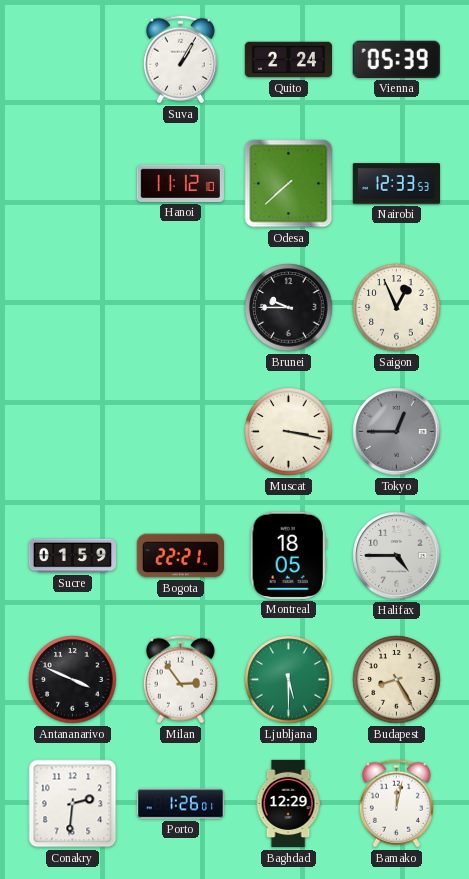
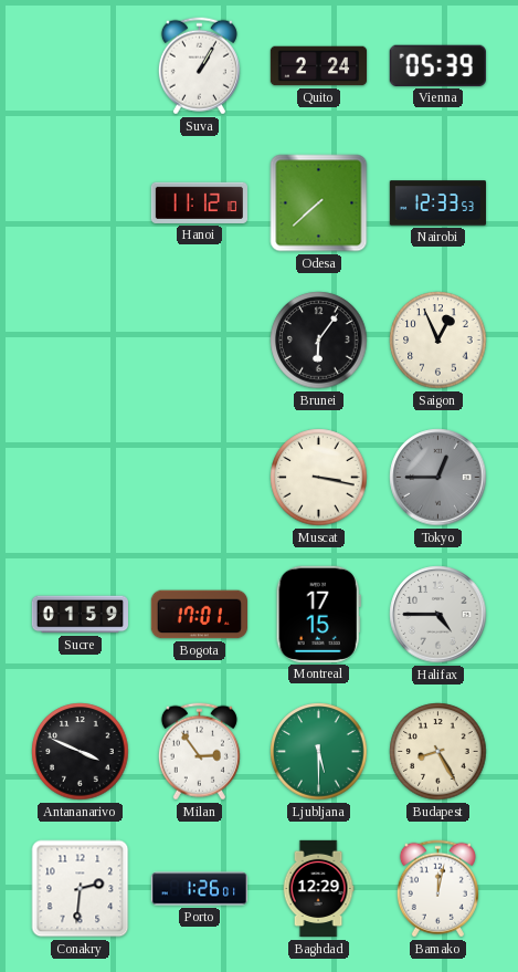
Brunei: 9:45 -> 6:06 (319, 341)
Bogota: 22:21 -> 17:01 (199, 615)
Montreal: 18:05 -> 17:15 (318, 614)
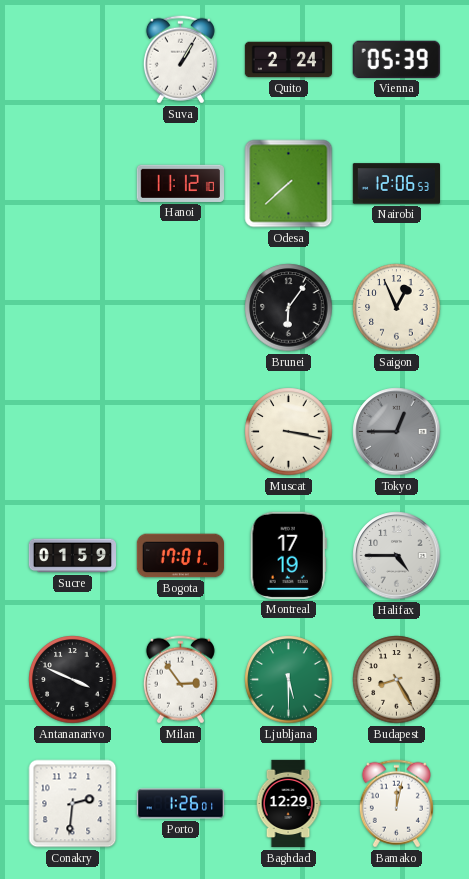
Nairobi: 12:33 -> 12:06 (396, 184)
Montreal: 17:15 -> 17:19 (288, 555)
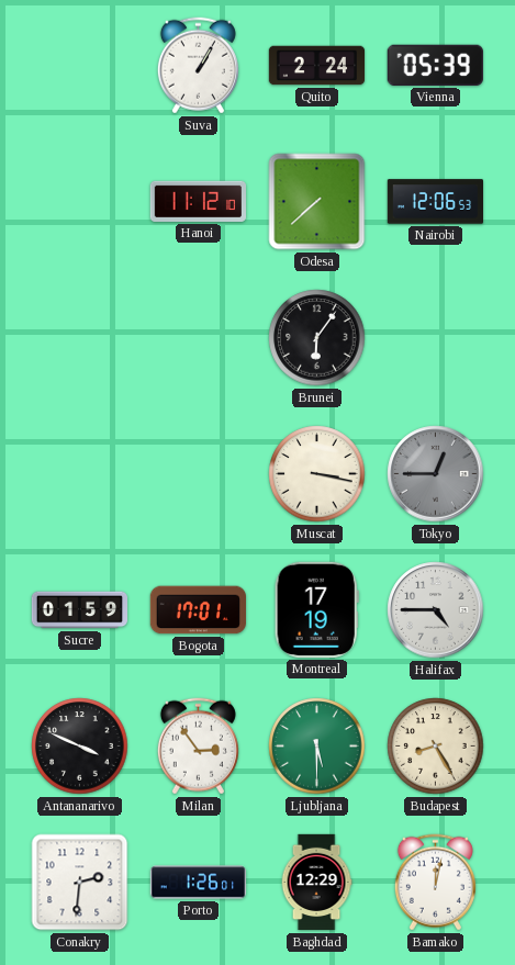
Saigon: 12:56 -> none (397, 308)
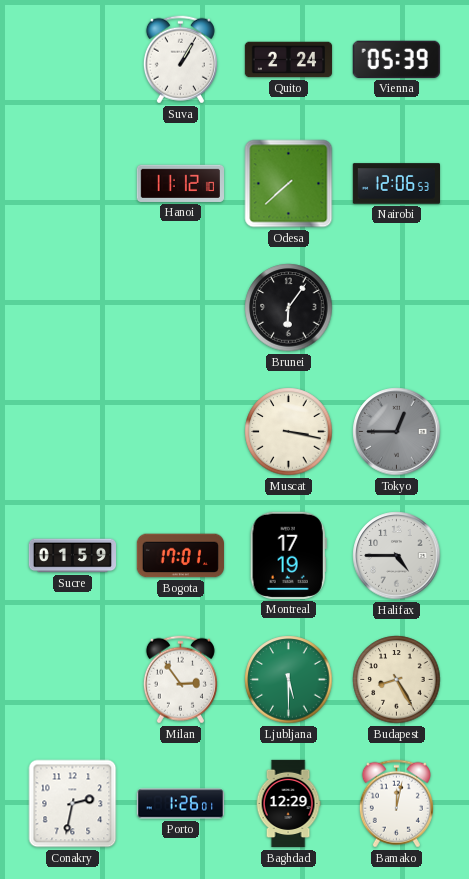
Antananarivo: 3:49 -> none (80, 747)
Conakry: 2:31 -> 2:32 (73, 804)
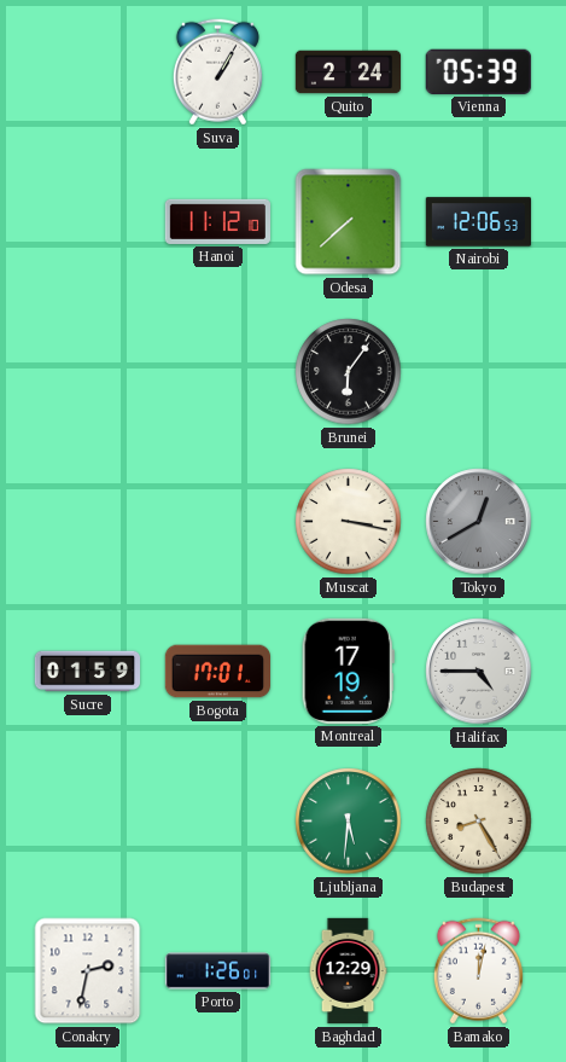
Tokyo: 12:45 -> 12:40 (479, 522)
Milan: 2:54 -> none (180, 680)
Ljubljana: 5:30 -> 5:31 (349, 822)
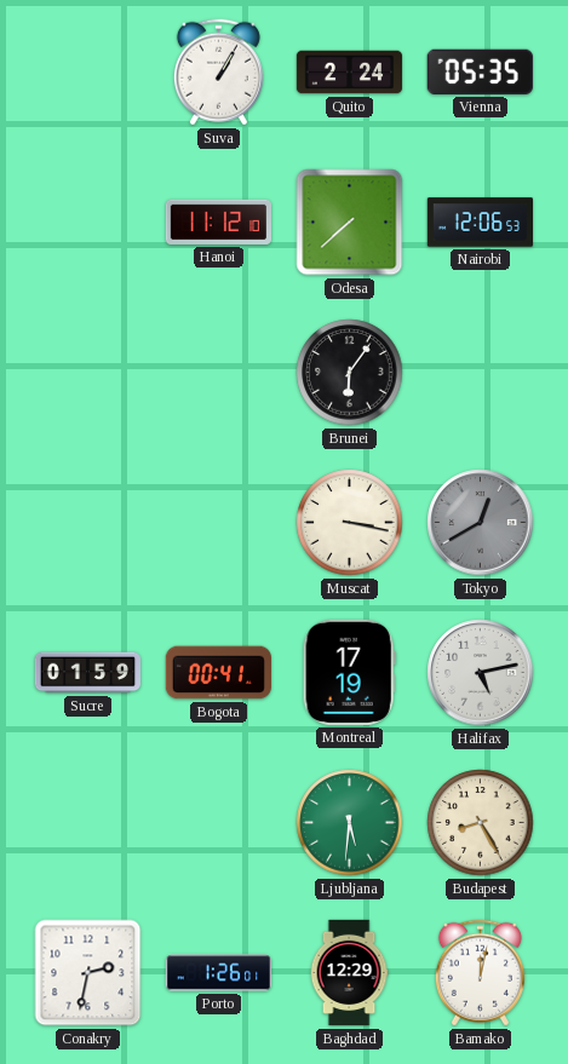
Vienna: 05:39 -> 05:35 (480, 71)
Bogota: 17:01 -> 00:41 (218, 673)
Halifax: 4:45 -> 5:13 (481, 673)
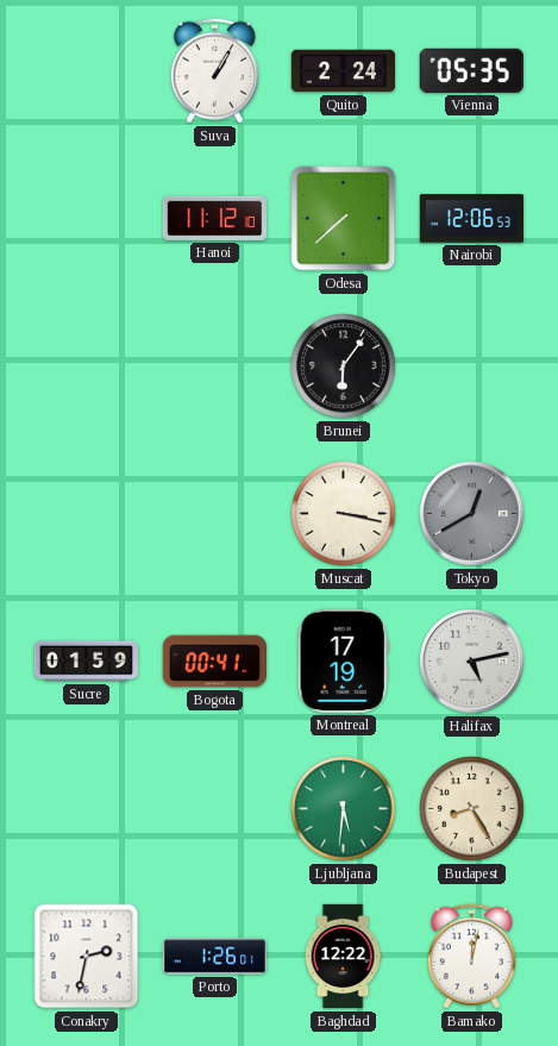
Baghdad: 12:29 -> 12:22 (343, 957)
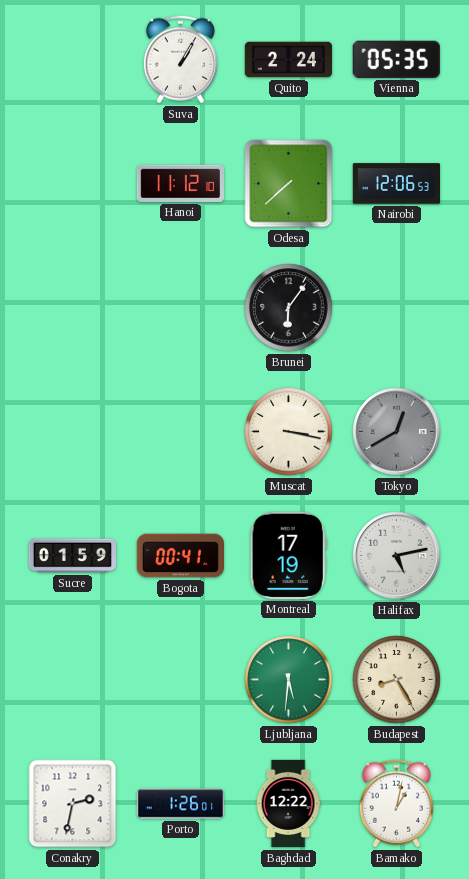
Bamako: 12:02 -> 1:02 (396, 804)
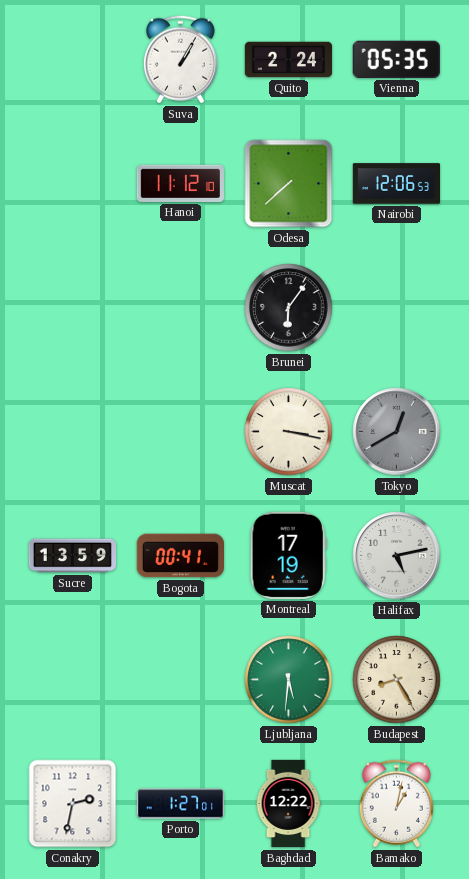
Sucre: 01:59 -> 13:59 (72, 556)
Porto: 1:26 -> 1:27 (181, 804)
